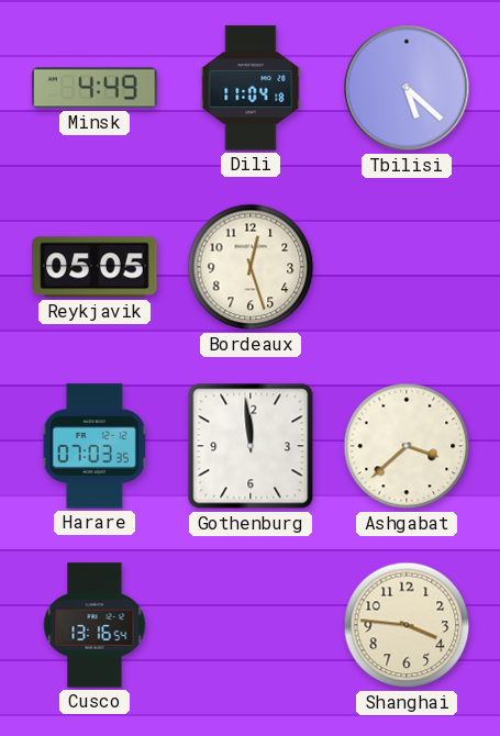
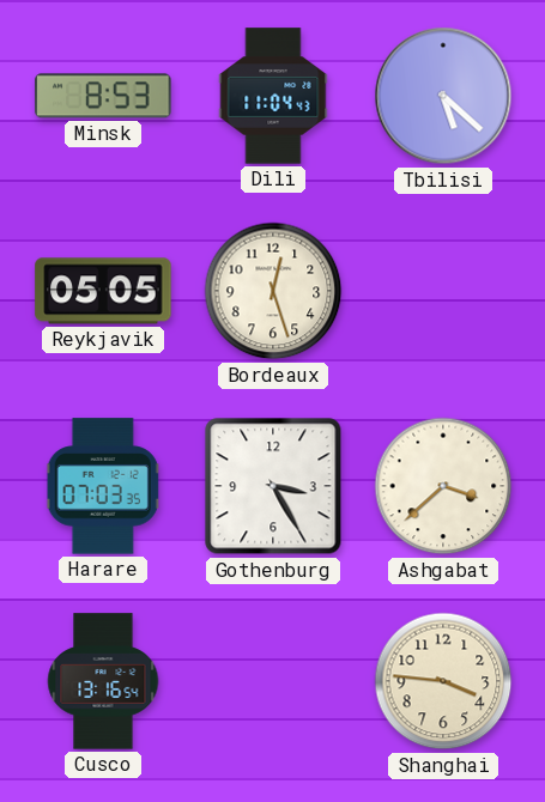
Minsk: 4:49 -> 8:53 (103, 96)
Dili: 11:04:18 -> 11:04:43 (273, 96)
Gothenburg: 11:59 -> 3:25 (273, 486)
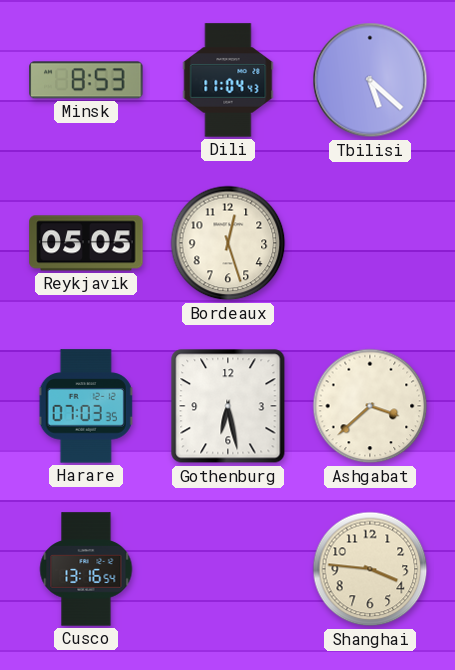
Gothenburg: 3:25 -> 6:28 (228, 406)
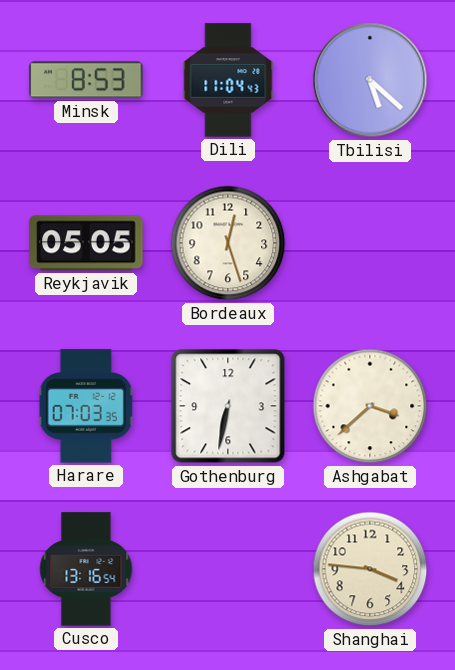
Gothenburg: 6:28 -> 6:32 (228, 406)
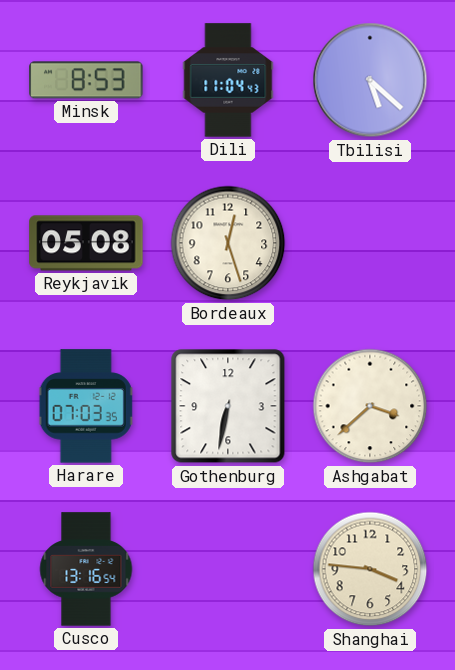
Reykjavik: 05:05 -> 05:08 (86, 243)
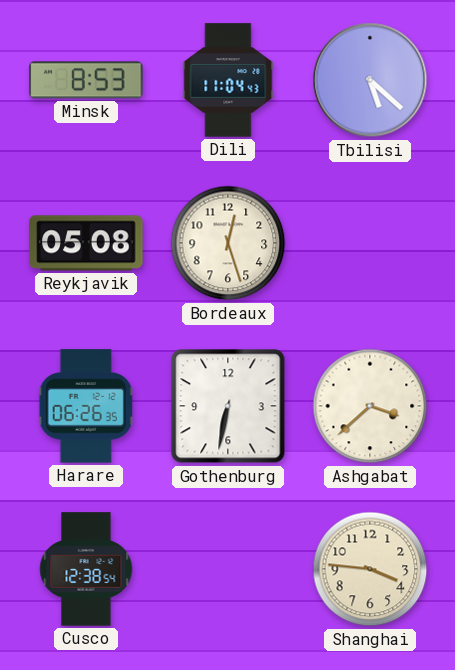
Harare: 07:03 -> 06:26 (86, 406)
Cusco: 13:16 -> 12:38 (86, 569)
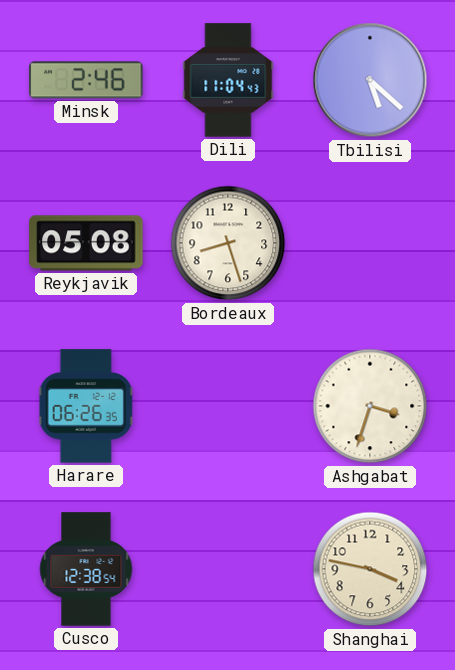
Minsk: 8:53 -> 2:46 (86, 80)
Bordeaux: 12:27 -> 8:27 (228, 243)
Gothenburg: 6:32 -> none (228, 406)
Ashgabat: 3:38 -> 3:33 (370, 406)
Shanghai: 3:46 -> 3:47 (370, 569)
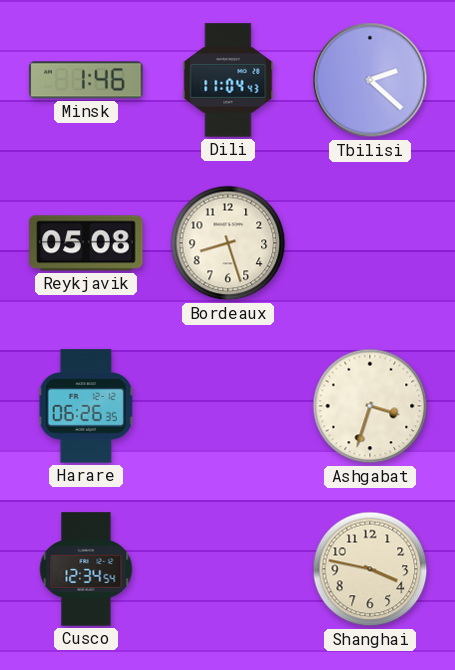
Minsk: 2:46 -> 1:46 (86, 80)
Tbilisi: 5:22 -> 2:22 (370, 80)
Cusco: 12:38 -> 12:34 (86, 569)
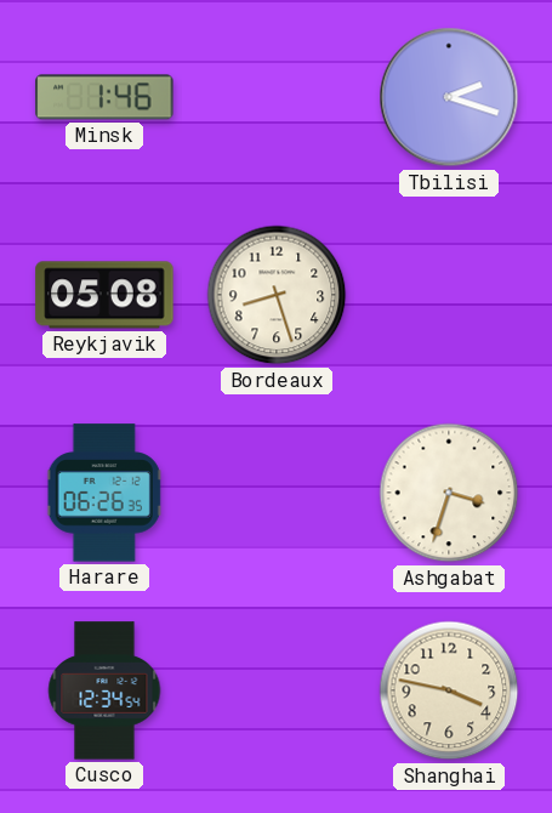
Dili: 11:04 -> none (228, 80)
Tbilisi: 2:22 -> 2:18 (449, 97)
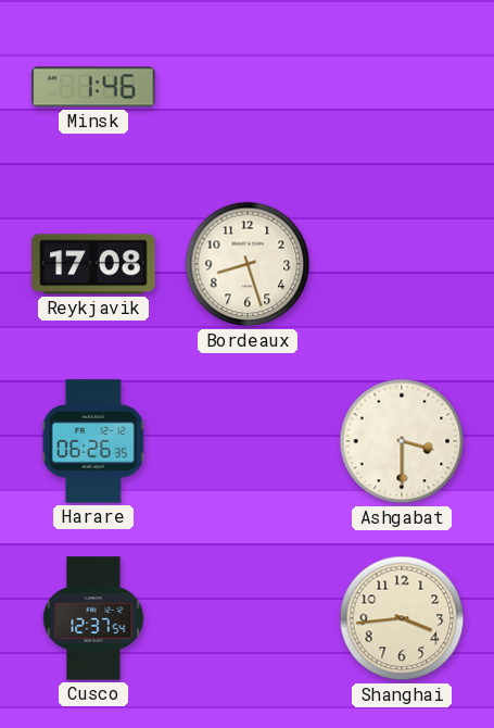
Tbilisi: 2:18 -> none (449, 97)
Reykjavik: 05:08 -> 17:08 (93, 264)
Ashgabat: 3:33 -> 3:30 (402, 441)
Cusco: 12:34 -> 12:37 (93, 618)
Shanghai: 3:47 -> 3:44 (402, 618)
